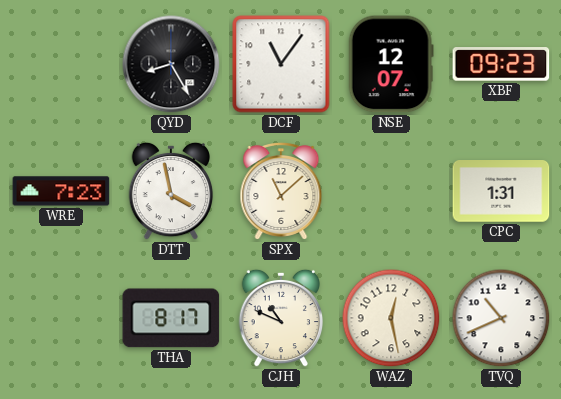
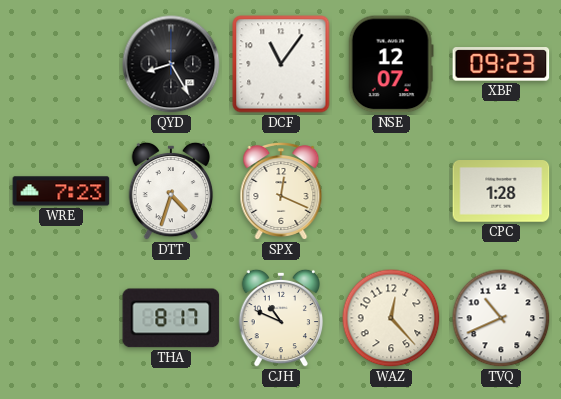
DTT: 3:58 -> 4:33 (171, 191)
SPX: 11:08 -> 12:19 (281, 192)
CPC: 1:31 -> 1:28 (501, 191)
WAZ: 12:28 -> 12:23 (391, 318)
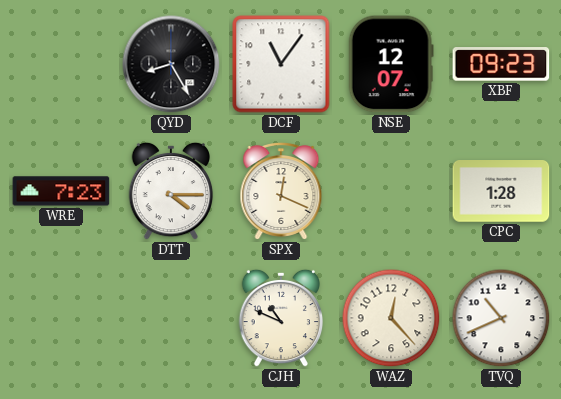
DTT: 4:33 -> 4:15 (171, 191)
THA: 8:17 -> none (171, 318)
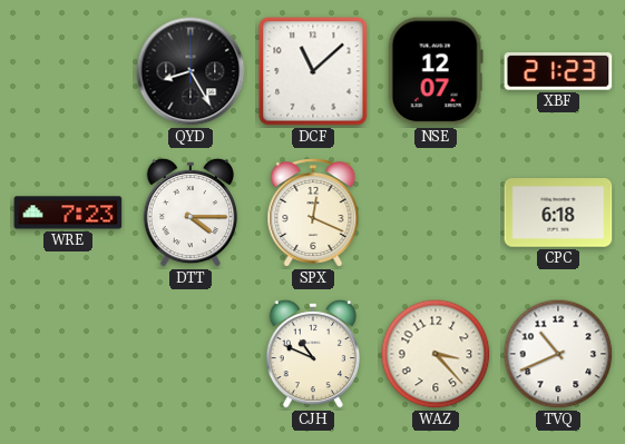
DCF: 11:06 -> 11:08 (313, 71)
XBF: 09:23 -> 21:23 (558, 71)
CPC: 1:28 -> 6:18 (558, 213)
WAZ: 12:23 -> 3:23 (436, 354)
